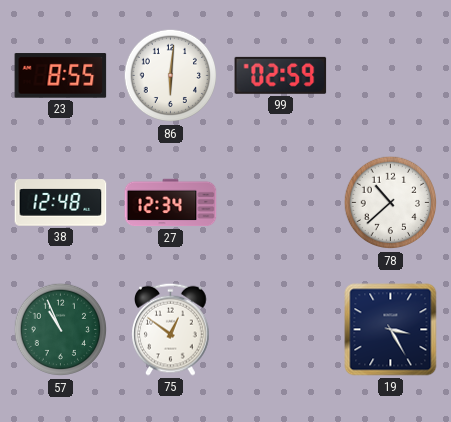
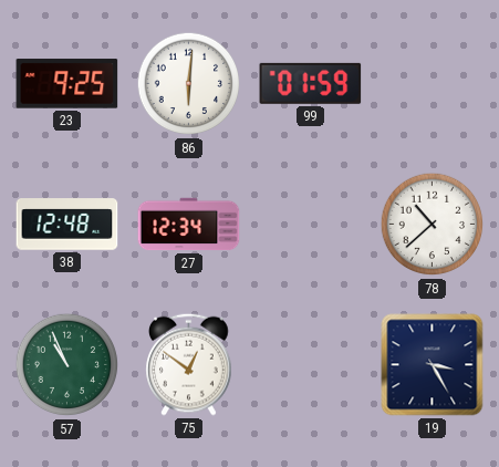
23: 8:55 -> 9:25 (67, 84)
99: 02:59 -> 01:59 (311, 83)
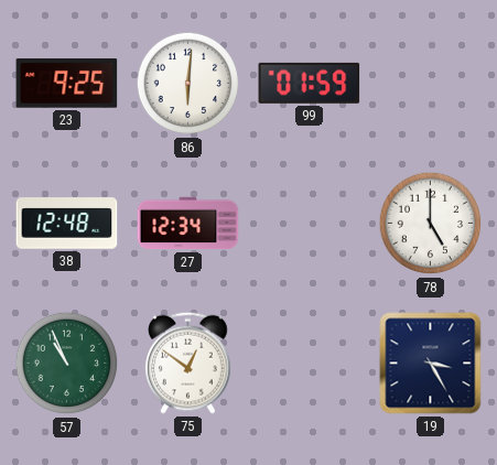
78: 10:38 -> 5:00 (431, 224)
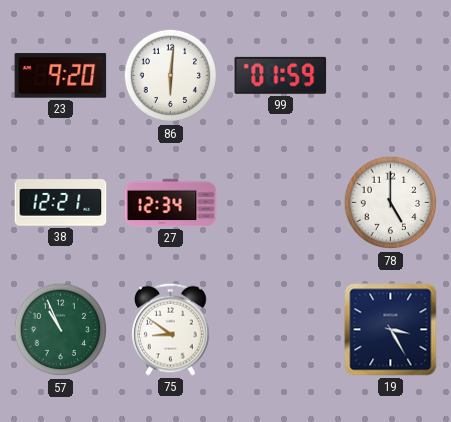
23: 9:25 -> 9:20 (61, 76)
38: 12:48 -> 12:21 (61, 203)
75: 12:51 -> 8:51 (171, 329)
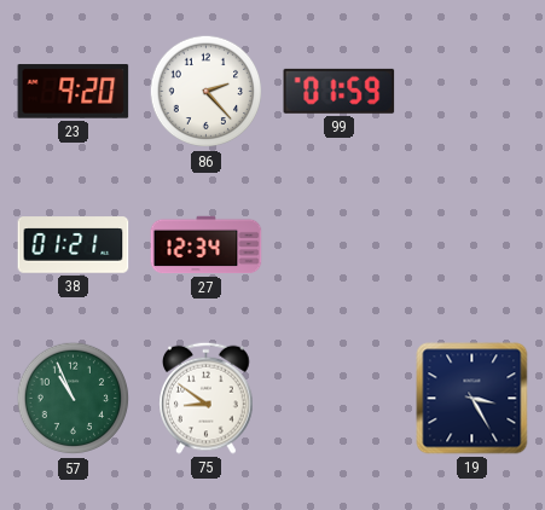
86: 6:01 -> 2:23 (207, 92)
38: 12:21 -> 01:21 (74, 245)
78: 5:00 -> none (391, 203)
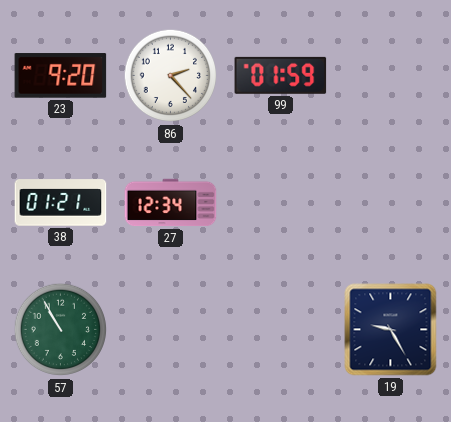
57: 10:56 -> 10:55 (61, 330)
75: 8:51 -> none (207, 398)
19: 3:25 -> 9:25 (391, 330)
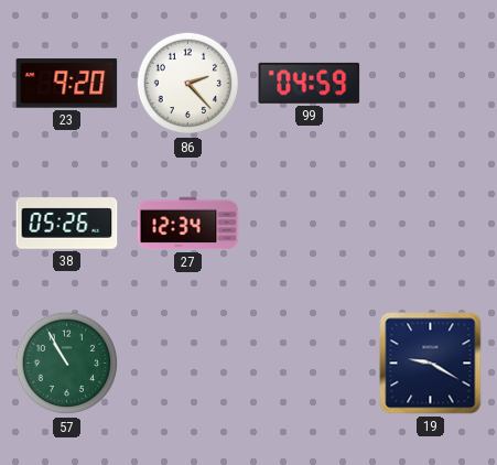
99: 01:59 -> 04:59 (310, 83)
38: 01:21 -> 05:26 (67, 224)
19: 9:25 -> 9:20 (431, 364)
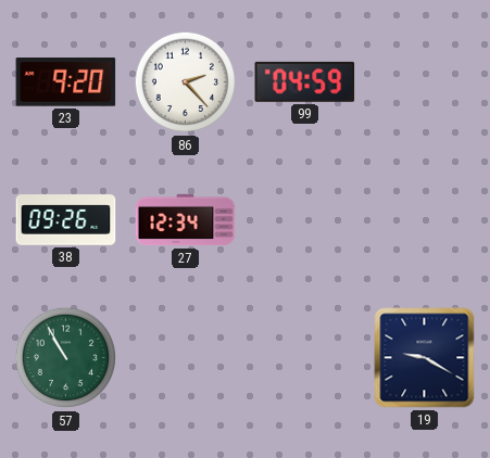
38: 05:26 -> 09:26 (66, 220)
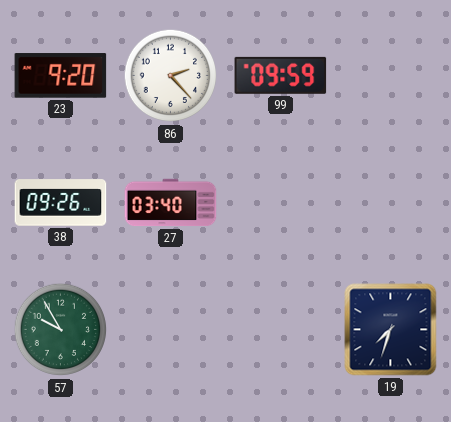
99: 04:59 -> 09:59 (281, 75)
27: 12:34 -> 03:40 (171, 203)
57: 10:55 -> 9:55 (61, 330)
19: 9:20 -> 7:33 (391, 330)
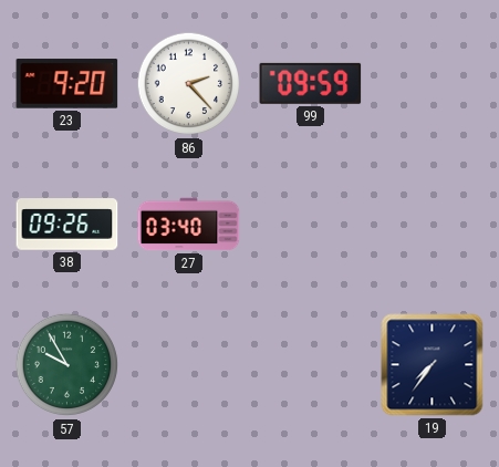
19: 7:33 -> 7:36 (433, 365)
